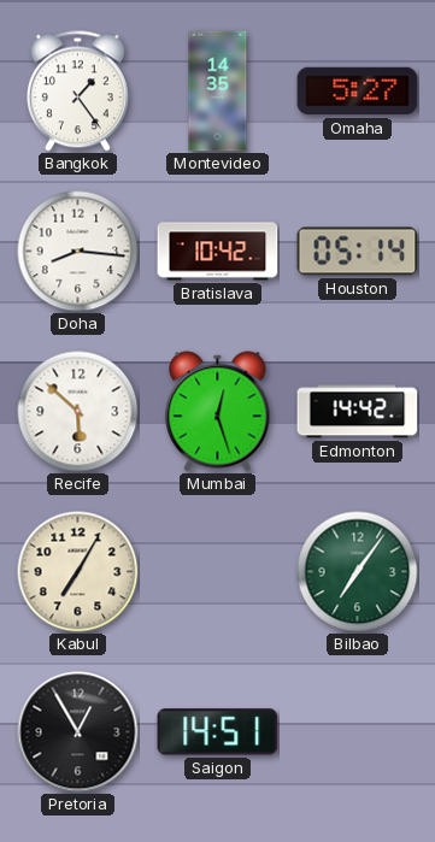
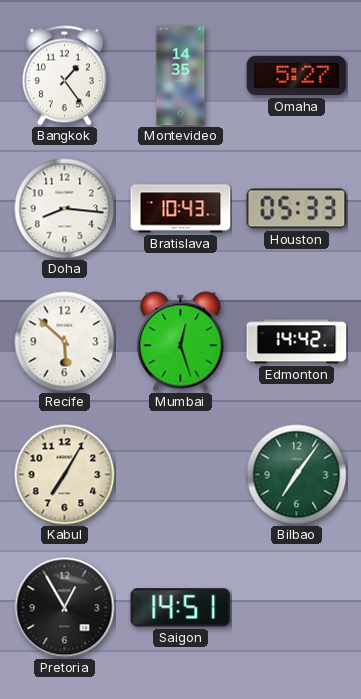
Bratislava: 10:42 -> 10:43 (181, 209)
Houston: 05:14 -> 05:33 (297, 209)
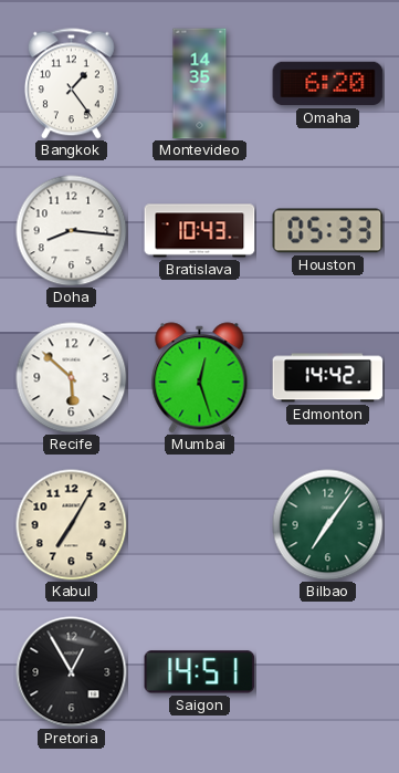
Omaha: 5:27 -> 6:20 (328, 84)
